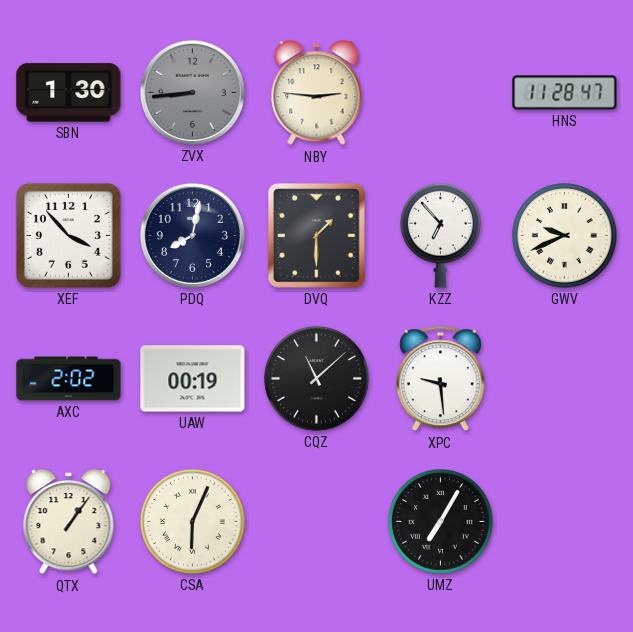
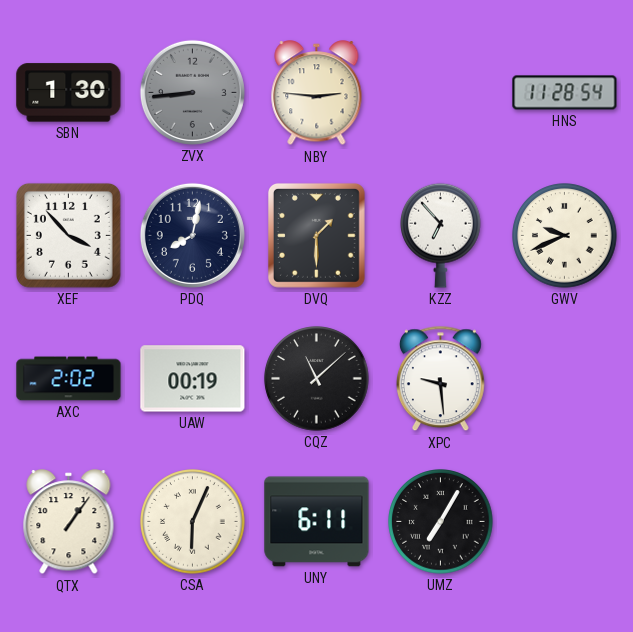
HNS: 11:28:47 -> 11:28:54 (565, 93)
UNY: none -> 6:11 (317, 522)
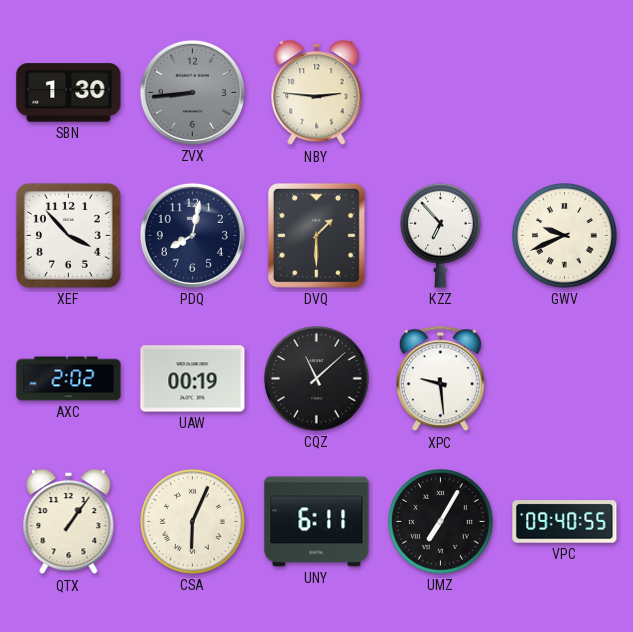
HNS: 11:28 -> none (565, 93)
VPC: none -> 09:40 (565, 522)
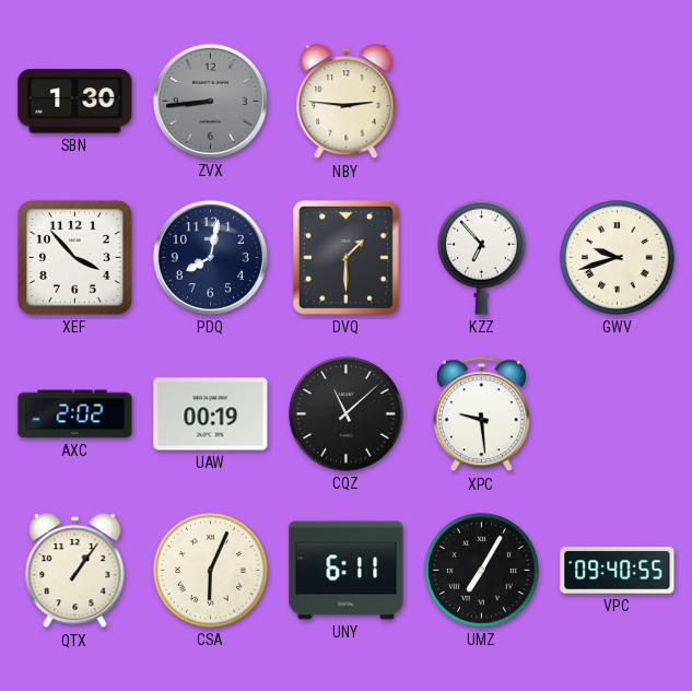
GWV: 9:41 -> 9:42 (618, 258)
